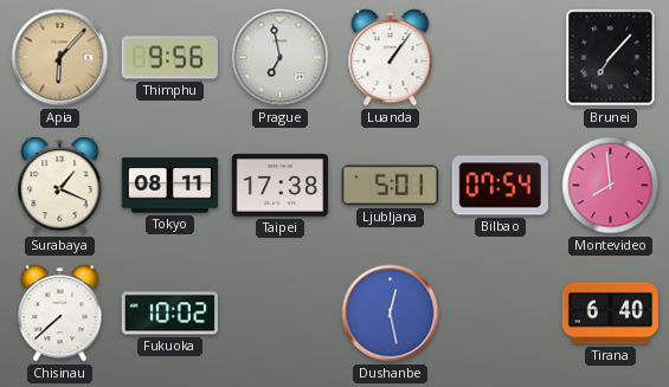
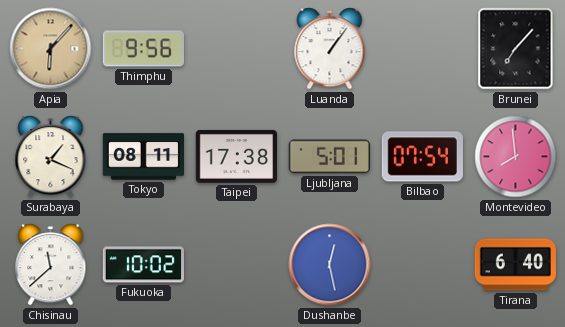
Prague: 6:58 -> none (281, 58)
Chisinau: 7:38 -> 11:38 (51, 265)
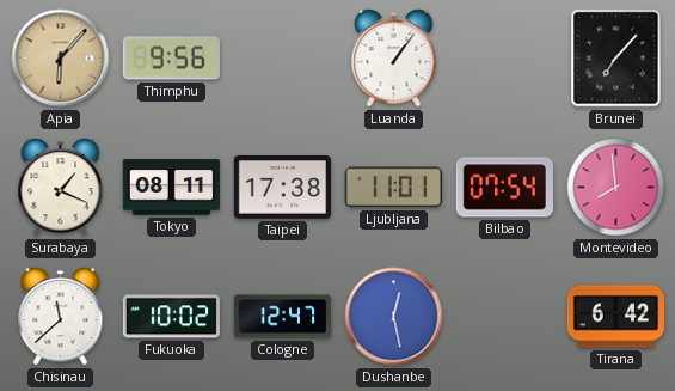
Ljubljana: 5:01 -> 11:01 (393, 188)
Cologne: none -> 12:47 (282, 317)
Tirana: 6:40 -> 6:42 (615, 317)
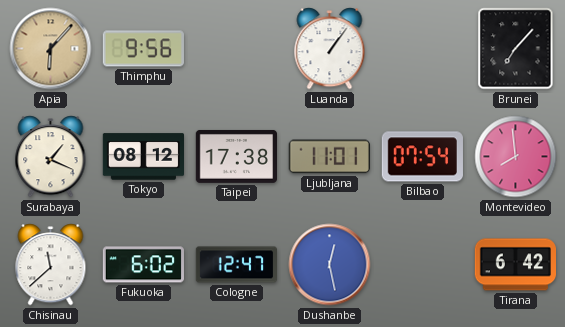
Tokyo: 08:11 -> 08:12 (143, 157)
Fukuoka: 10:02 -> 6:02 (143, 265)
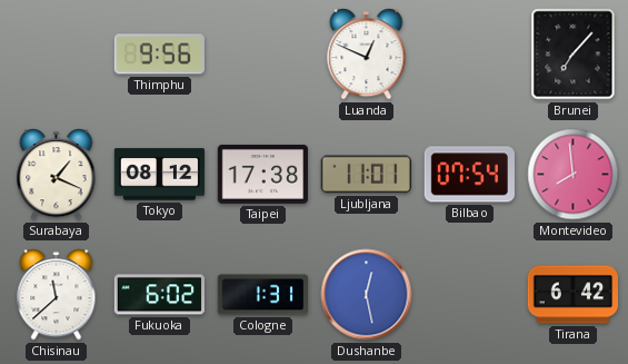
Apia: 6:07 -> none (51, 49)
Luanda: 1:06 -> 12:49 (367, 55)
Cologne: 12:47 -> 1:31 (262, 295)
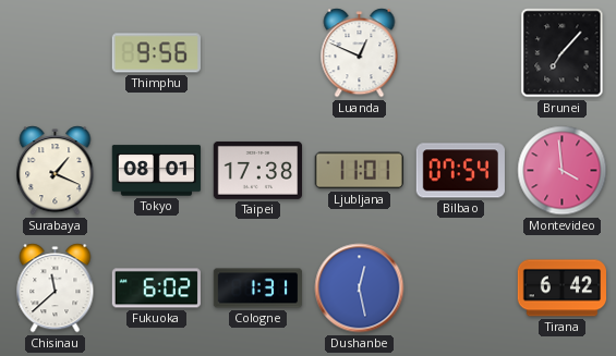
Tokyo: 08:12 -> 08:01 (156, 171)
Montevideo: 7:59 -> 3:59 (563, 171)
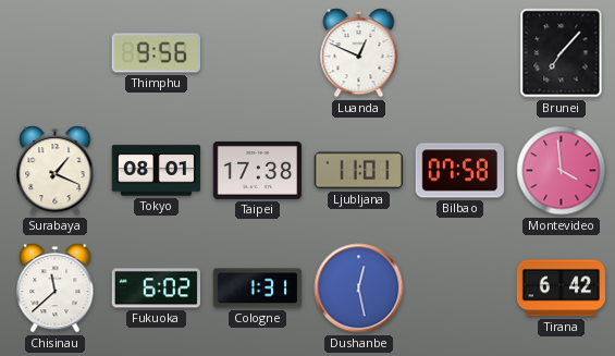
Bilbao: 07:54 -> 07:58 (459, 171)
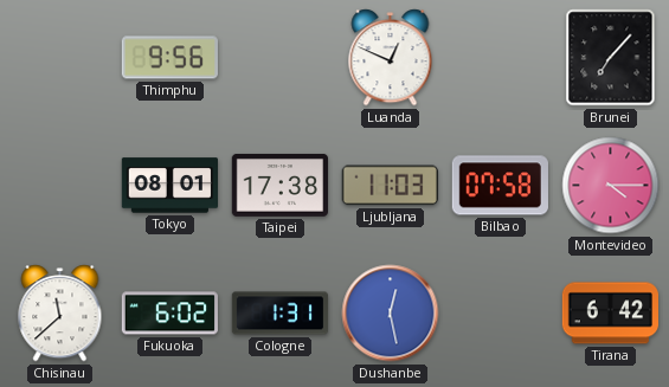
Surabaya: 1:19 -> none (56, 171)
Ljubljana: 11:01 -> 11:03 (390, 186)
Montevideo: 3:59 -> 4:15 (611, 186)
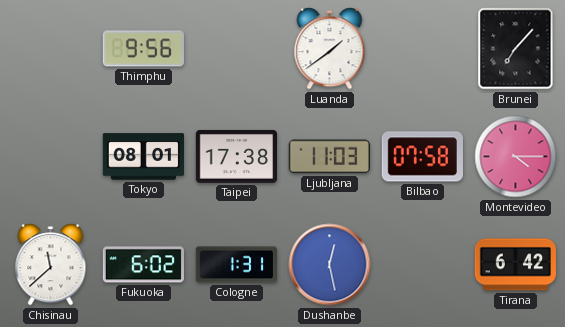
Luanda: 12:49 -> 1:39 (330, 49)
